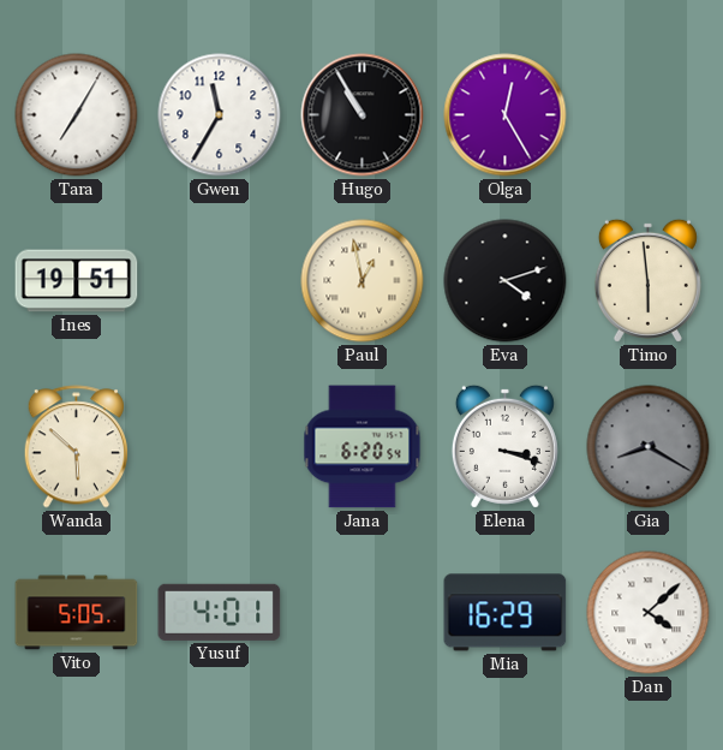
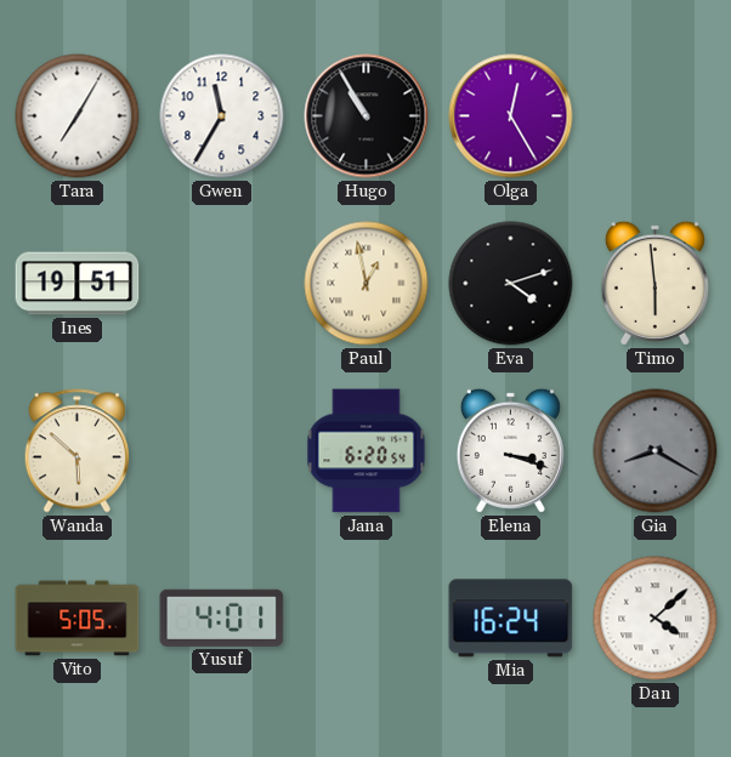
Mia: 16:29 -> 16:24 (511, 619)
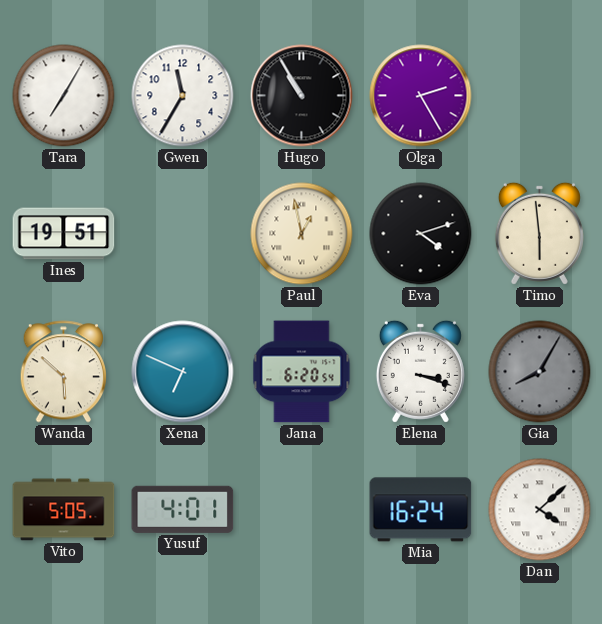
Olga: 12:25 -> 2:25 (421, 96)
Xena: none -> 6:49 (183, 372)
Gia: 8:20 -> 8:05 (540, 372)
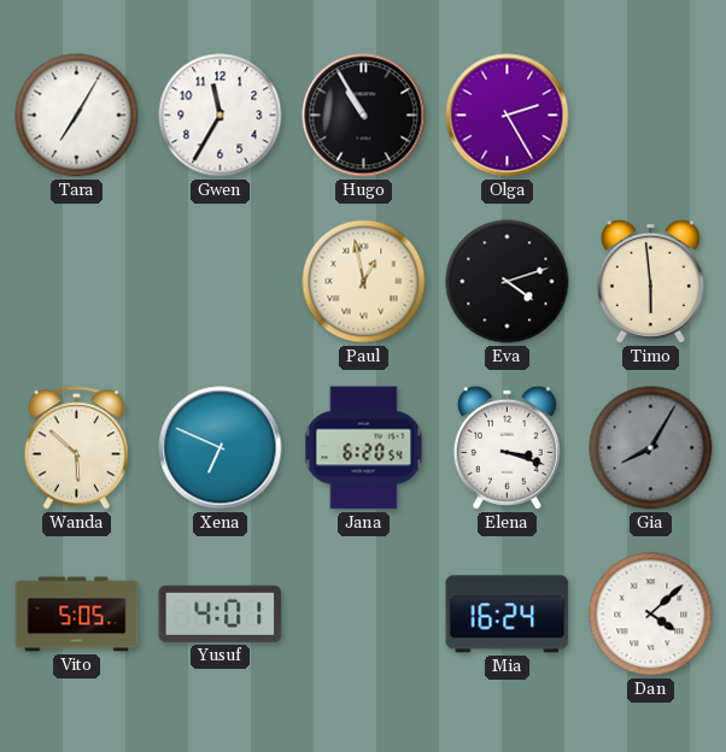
Ines: 19:51 -> none (64, 234)
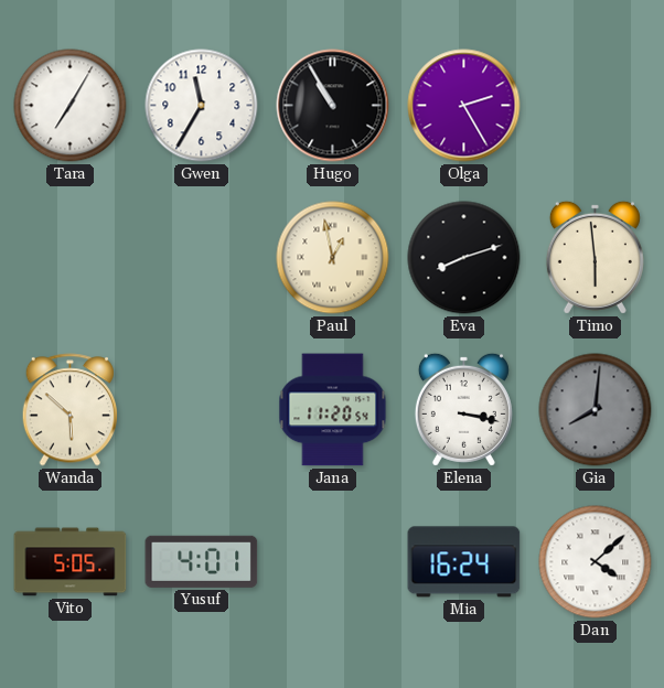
Eva: 4:12 -> 8:12 (464, 258)
Xena: 6:49 -> none (221, 448)
Jana: 6:20 -> 11:20 (333, 410)
Elena: 3:18 -> 3:17 (463, 409)
Gia: 8:05 -> 8:01 (596, 410)
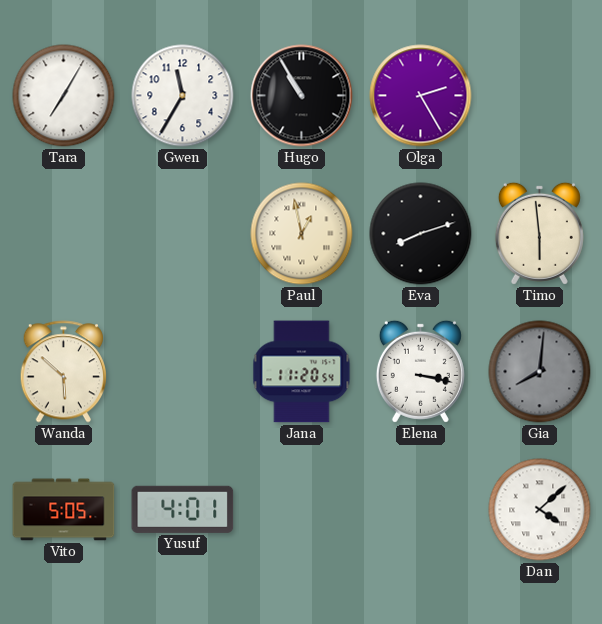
Mia: 16:24 -> none (464, 562)
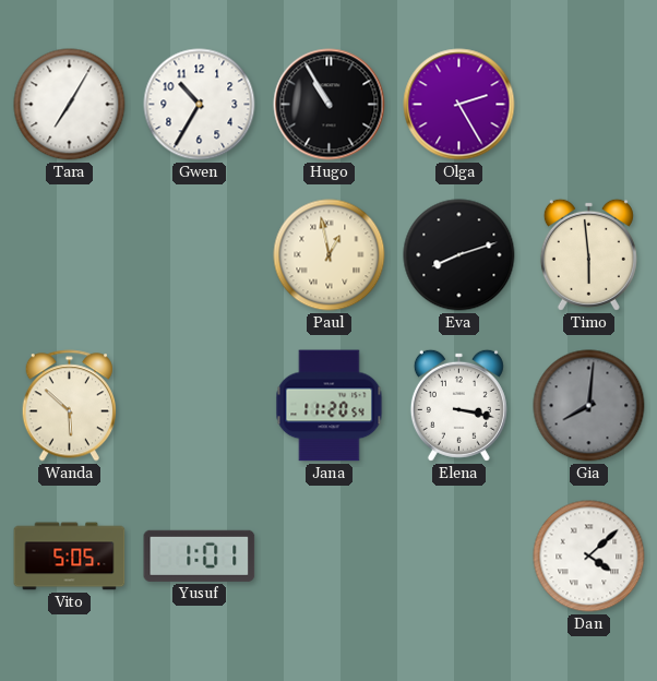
Gwen: 11:35 -> 10:35 (200, 105)
Yusuf: 4:01 -> 1:01 (200, 555)
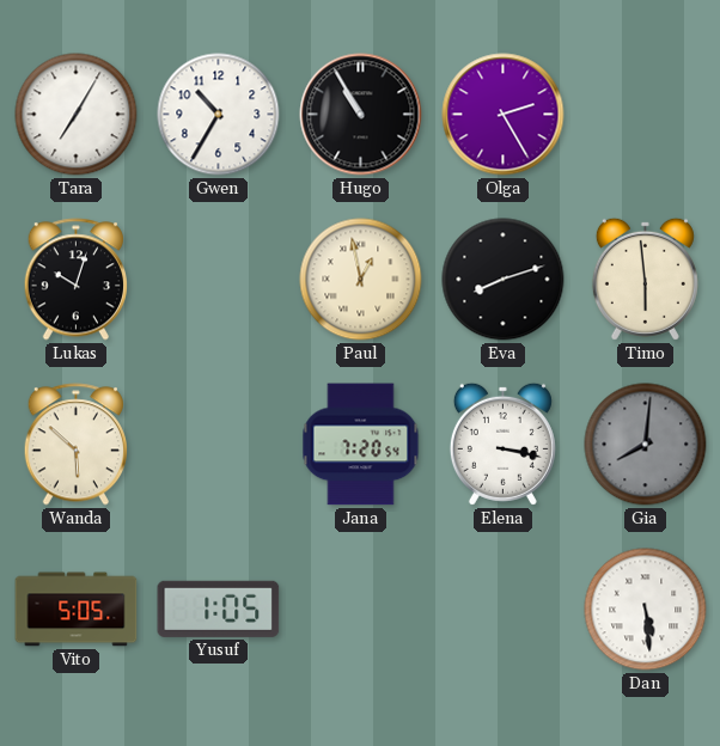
Lukas: none -> 10:03 (75, 280)
Jana: 11:20 -> 7:20 (361, 445)
Yusuf: 1:01 -> 1:05 (219, 609)
Dan: 4:08 -> 5:29 (646, 610)
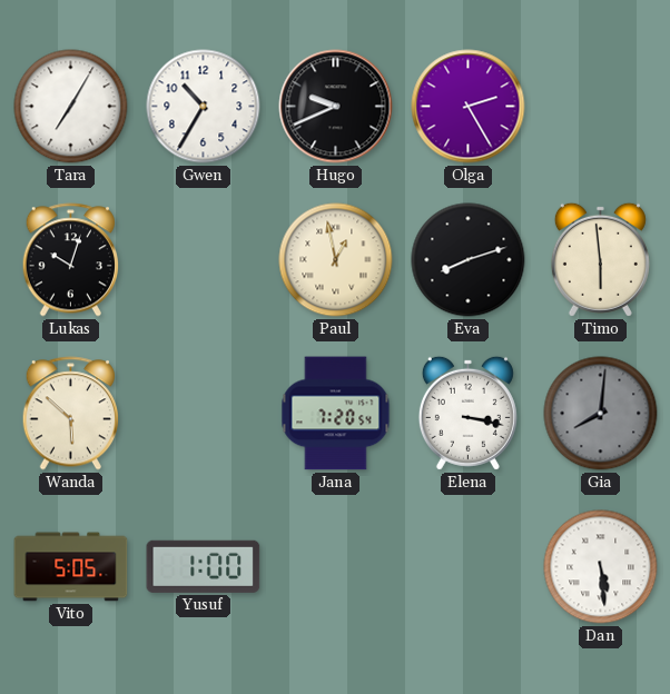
Hugo: 10:55 -> 9:41 (336, 107)
Yusuf: 1:05 -> 1:00 (204, 566)
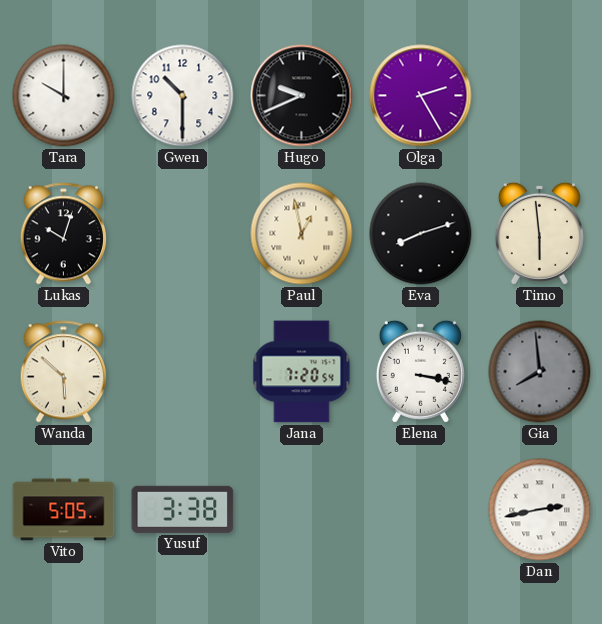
Tara: 7:05 -> 10:00 (64, 96)
Gwen: 10:35 -> 10:30 (183, 96)
Gia: 8:01 -> 7:59 (540, 372)
Yusuf: 1:00 -> 3:38 (183, 509)
Dan: 5:29 -> 2:43 (540, 510)
